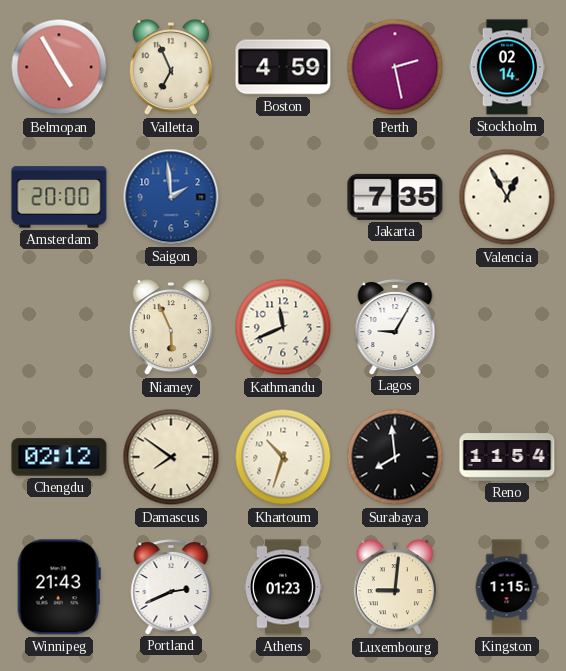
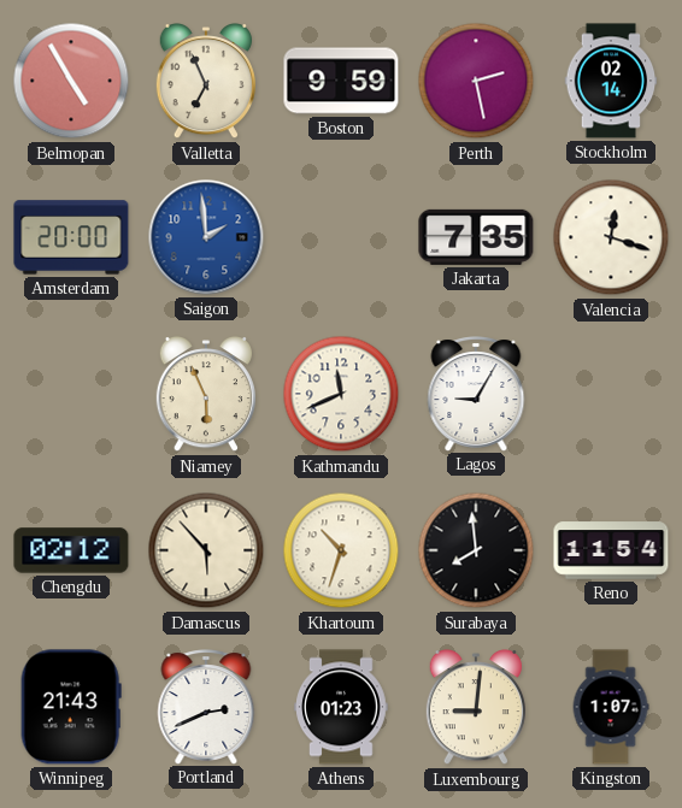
Boston: 4:59 -> 9:59 (341, 81)
Valencia: 12:55 -> 12:18 (611, 237)
Damascus: 7:51 -> 5:53 (206, 550)
Kingston: 1:15 -> 1:07 (611, 707)
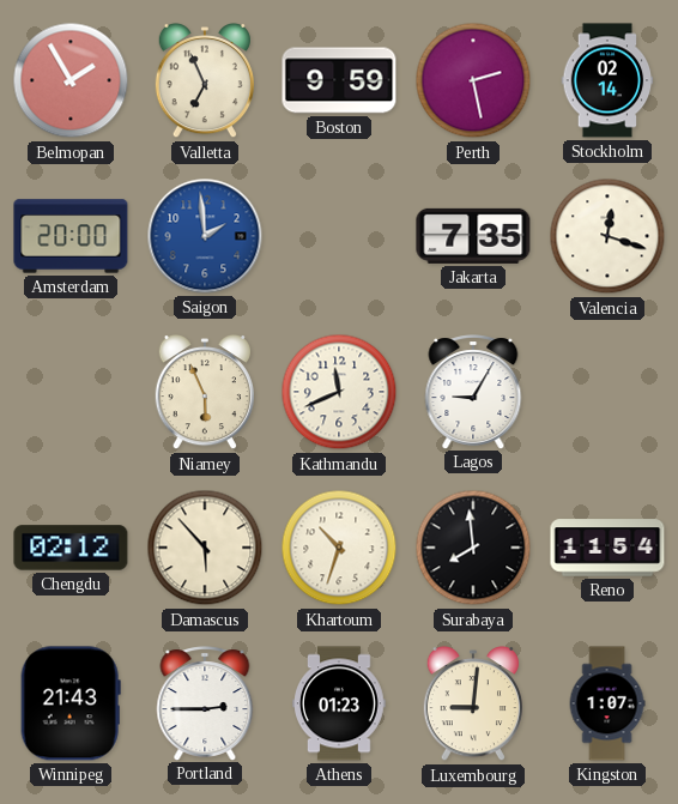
Belmopan: 4:55 -> 1:55 (71, 80)
Portland: 2:41 -> 2:45 (205, 703)
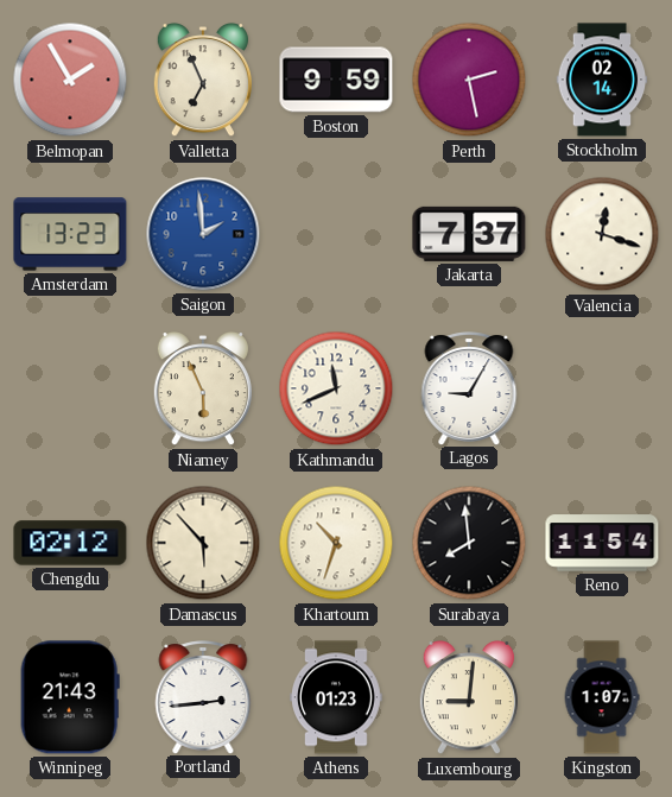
Amsterdam: 20:00 -> 13:23 (70, 234)
Jakarta: 7:35 -> 7:37 (469, 234)
Portland: 2:45 -> 2:44 (203, 697)
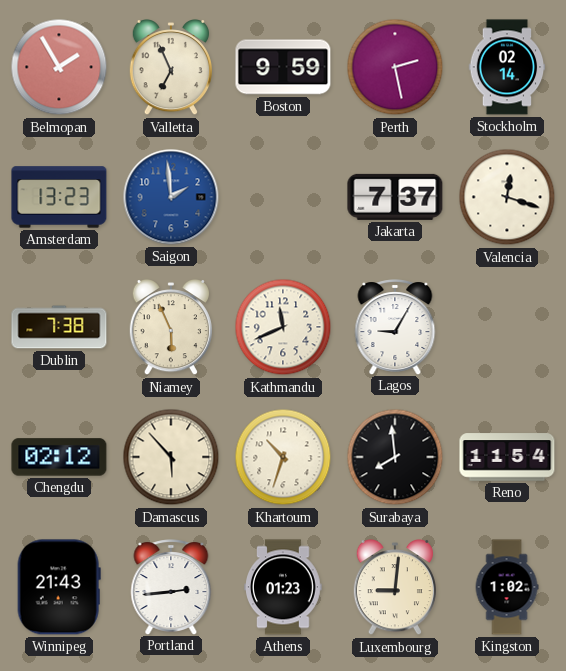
Dublin: none -> 7:38 (59, 327)
Kingston: 1:07 -> 1:02 (507, 587)
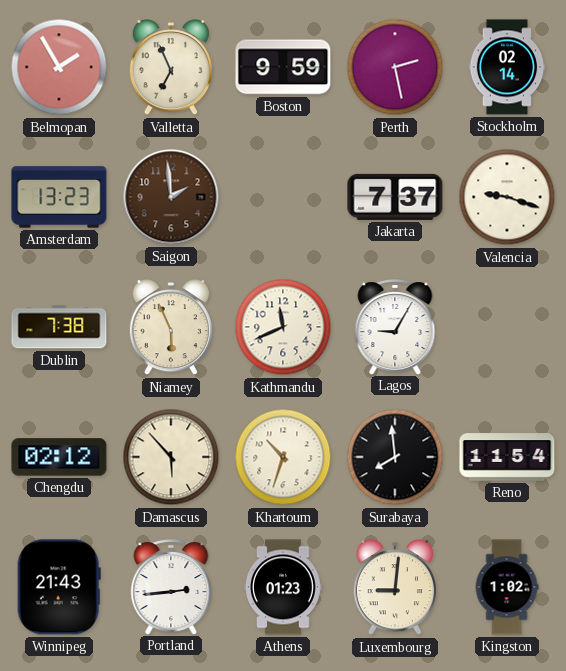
Saigon dial: blue -> brown (171, 197)
Valencia: 12:18 -> 9:18 (507, 197)
